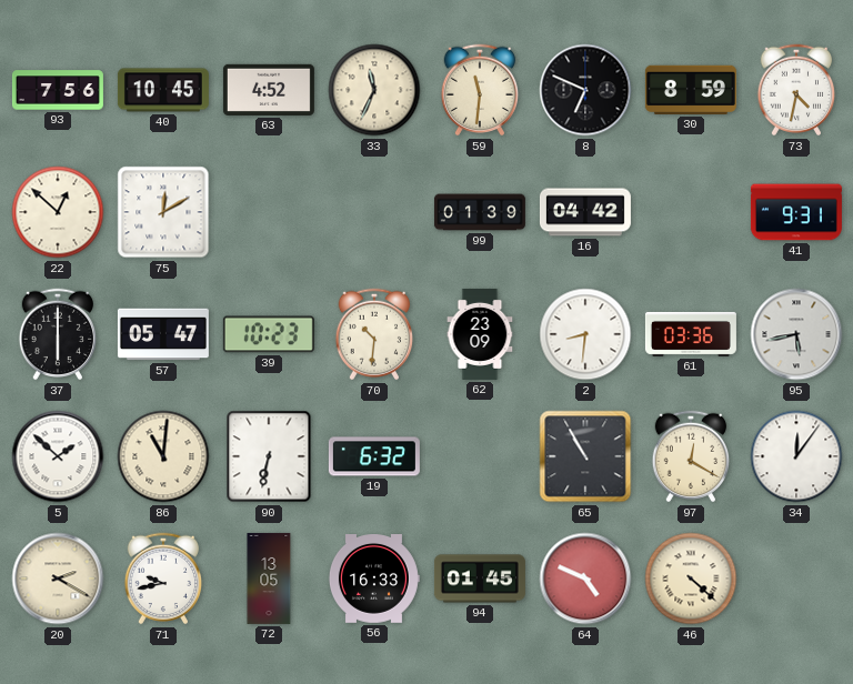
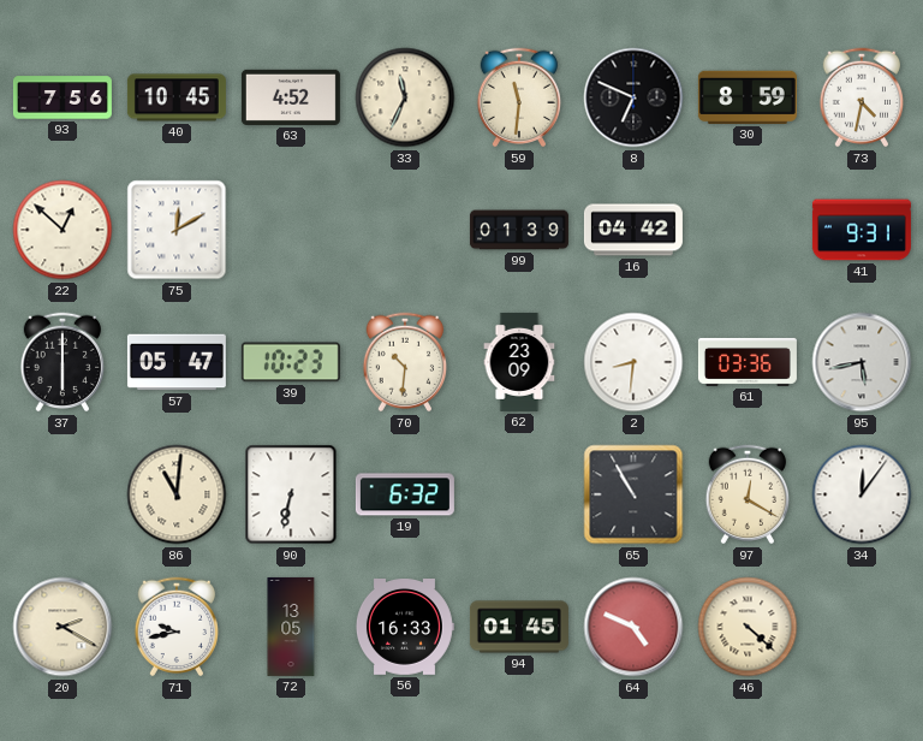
5: 1:52 -> none (58, 456)
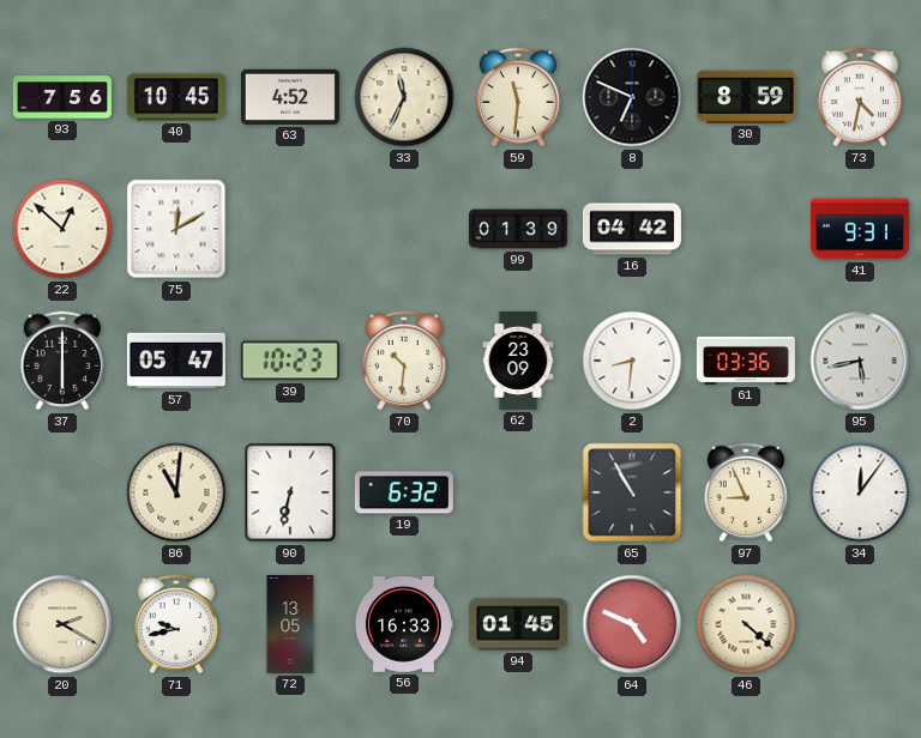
97: 12:20 -> 8:56 (746, 492)
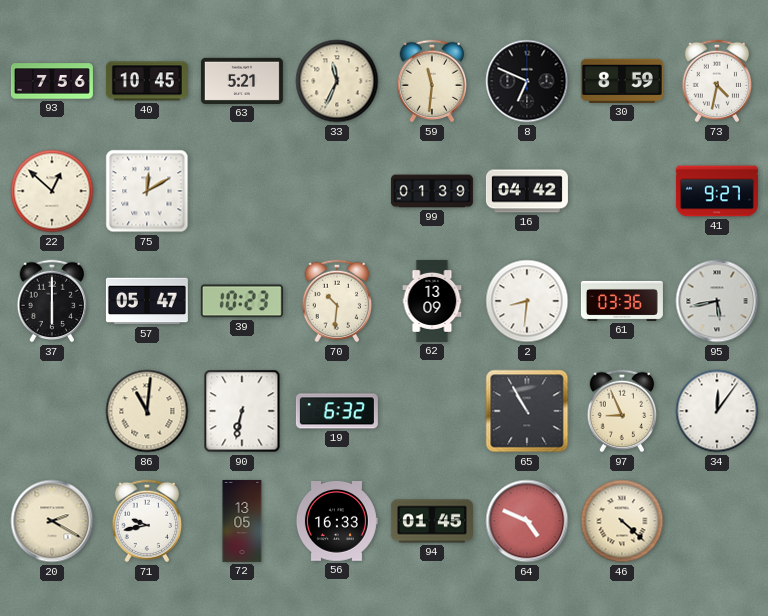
63: 4:52 -> 5:21 (242, 81)
41: 9:31 -> 9:27 (717, 191)
62: 23:09 -> 13:09 (432, 301)
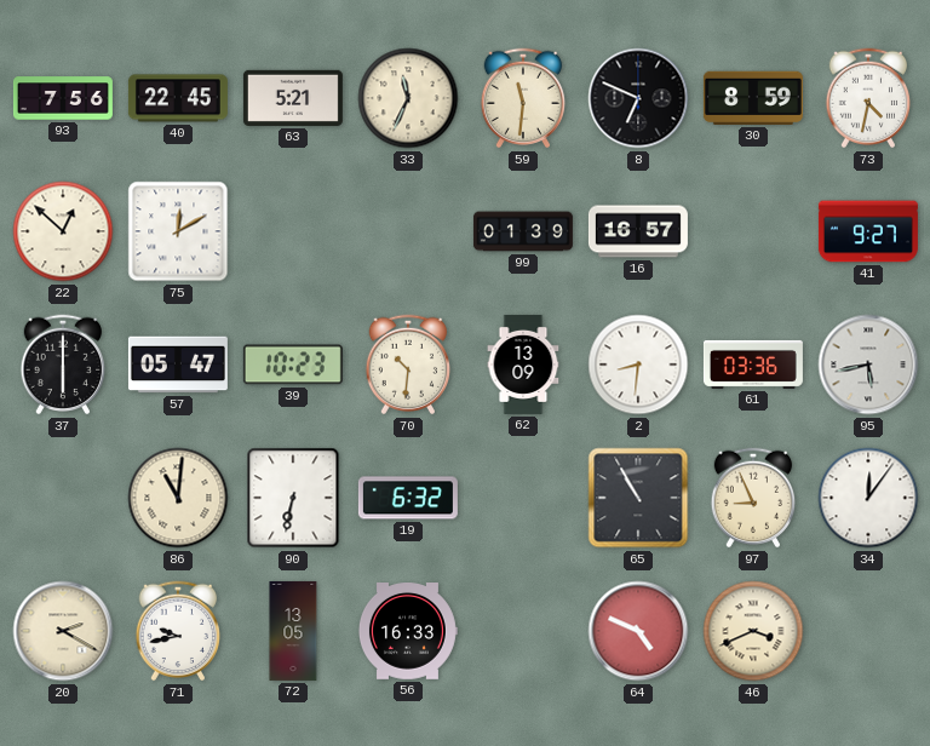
40: 10:45 -> 22:45 (178, 98)
16: 04:42 -> 16:57 (638, 231)
94: 01:45 -> none (432, 521)
46: 4:22 -> 3:41 (753, 631)
